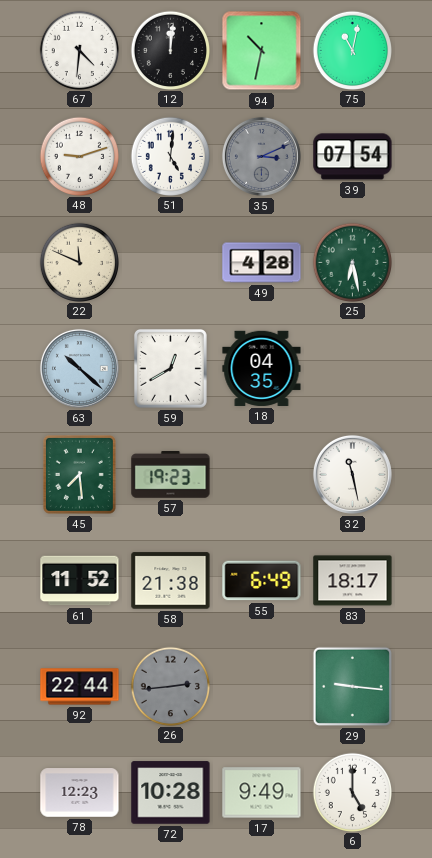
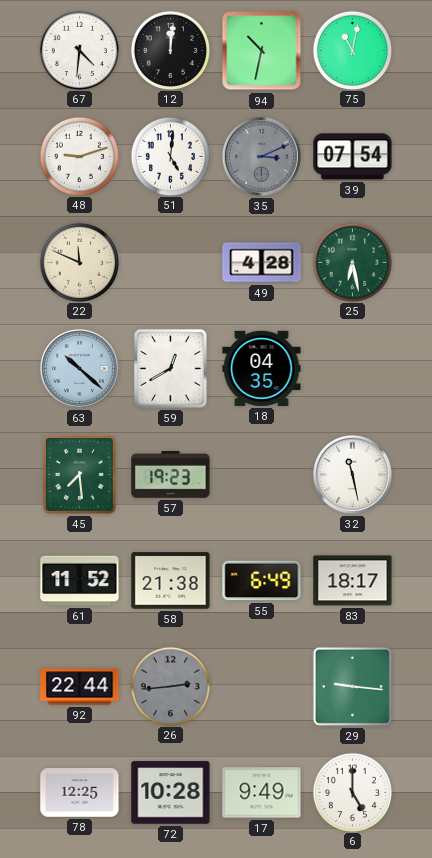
78: 12:23 -> 12:25 (80, 793)
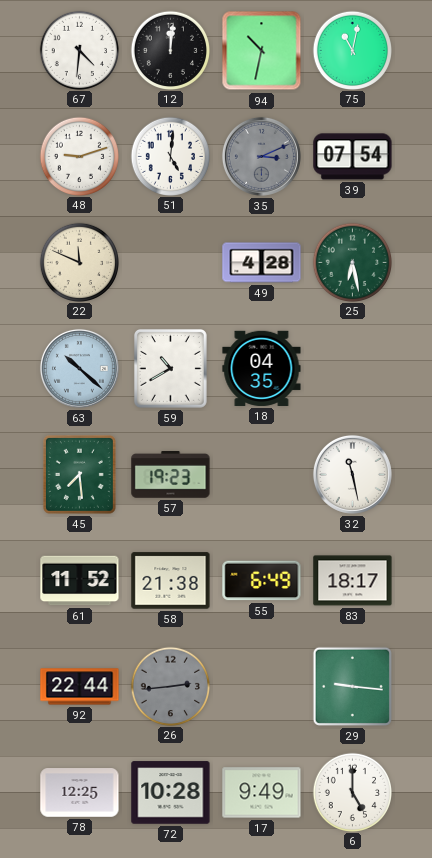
59: 12:40 -> 10:40 (170, 368)
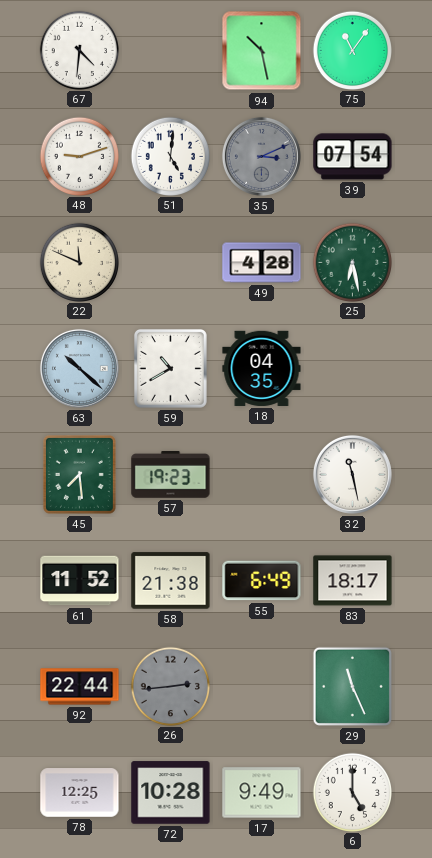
12: 12:01 -> none (170, 50)
94: 10:32 -> 10:28 (262, 51)
75: 11:02 -> 11:06 (352, 50)
29: 9:16 -> 11:26 (352, 686)
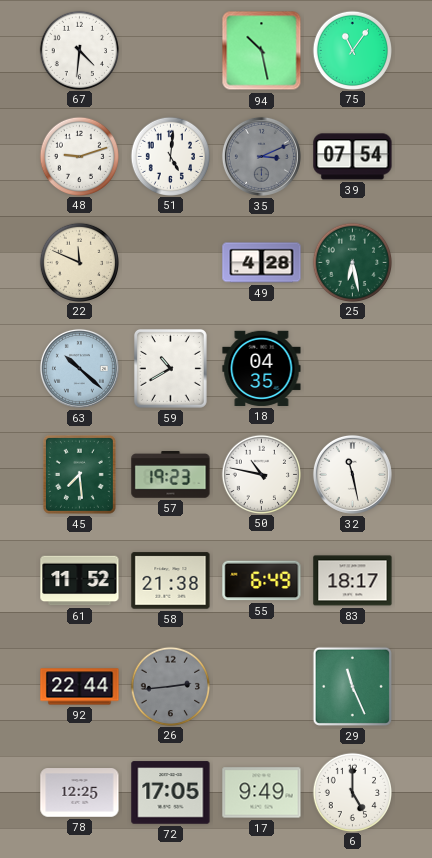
50: none -> 10:47 (261, 474)
72: 10:28 -> 17:05 (171, 793)
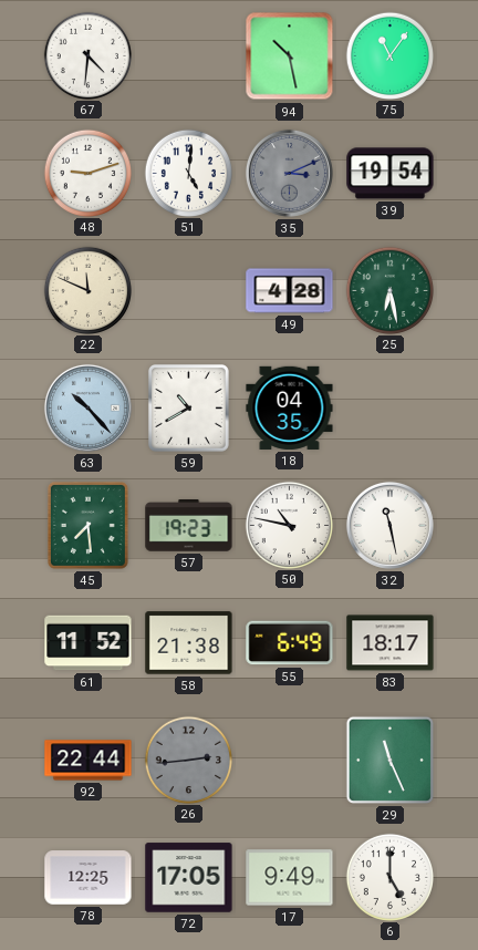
39: 07:54 -> 19:54 (391, 174)
63: 10:22 -> 10:23 (87, 407)
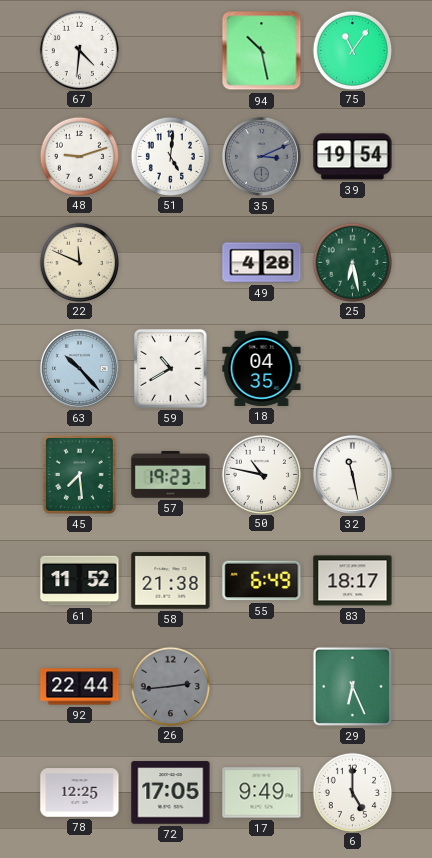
29: 11:26 -> 6:26 (352, 686)
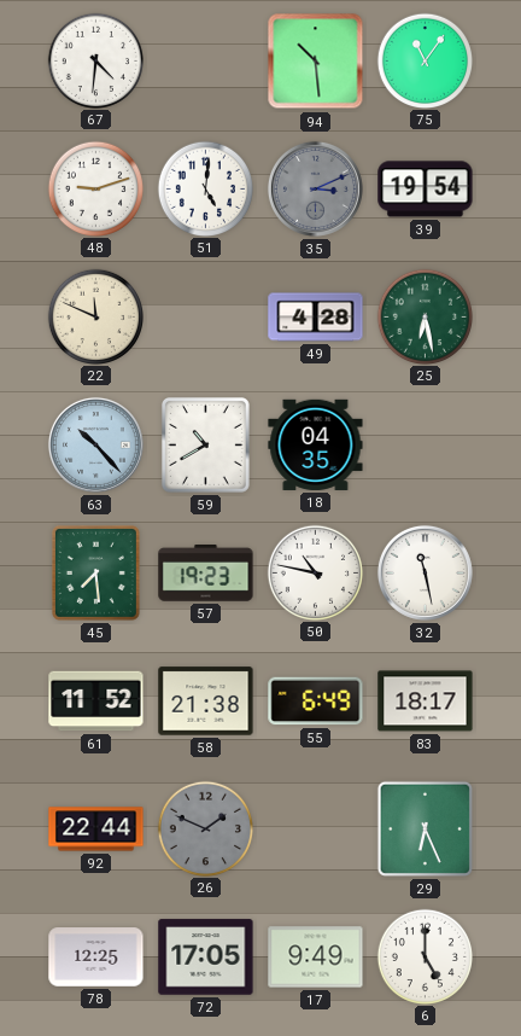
94: 10:28 -> 10:29 (316, 62)
26: 2:44 -> 1:49 (205, 828)
